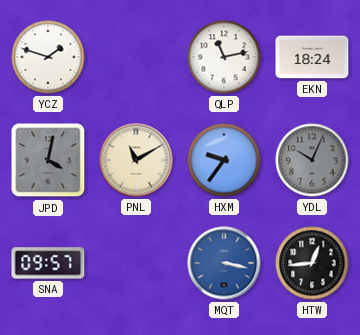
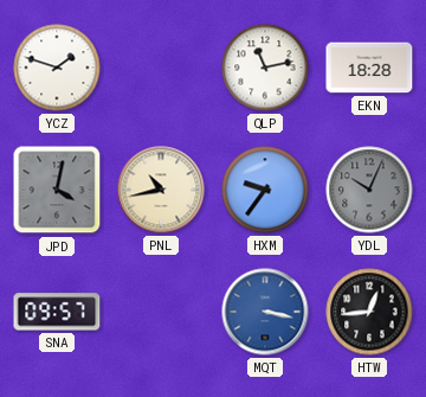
EKN: 18:24 -> 18:28 (369, 68)
PNL: 11:10 -> 10:43 (161, 190)
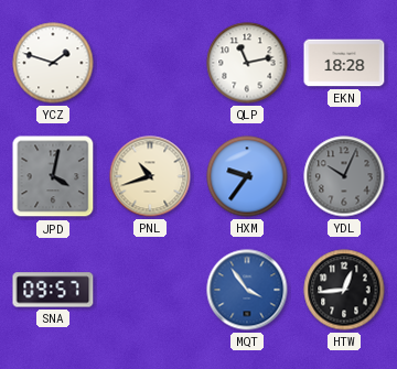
PNL: 10:43 -> 10:42 (150, 176)
MQT: 3:17 -> 3:54 (247, 290)
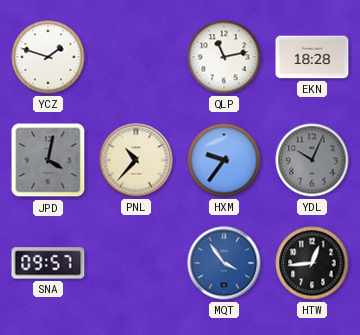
PNL: 10:42 -> 10:37 (136, 160)
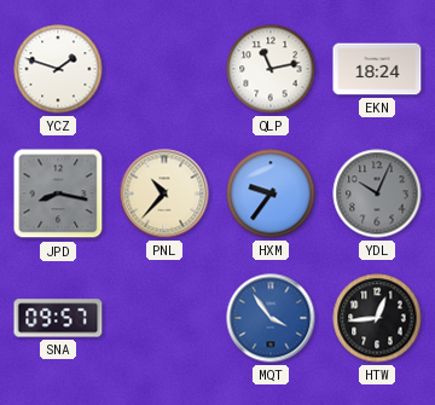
EKN: 18:28 -> 18:24 (377, 69)
JPD: 4:02 -> 8:17 (58, 193)
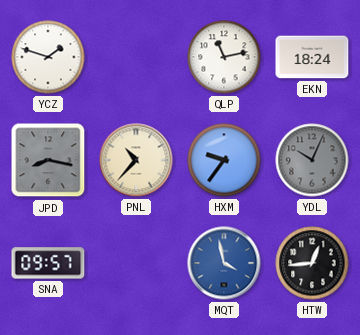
MQT: 3:54 -> 3:58 (224, 263)
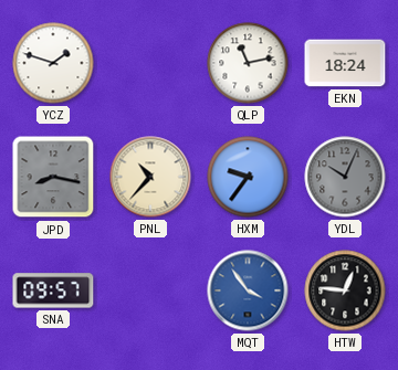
MQT: 3:58 -> 3:54 (248, 290)
HTW: 12:44 -> 12:46 (345, 290)
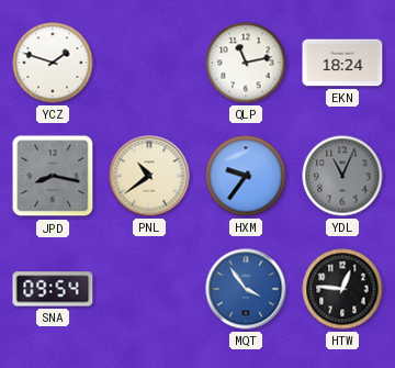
PNL: 10:37 -> 10:39 (149, 176)
YDL: 10:04 -> 11:04 (342, 176)
SNA: 09:57 -> 09:54 (53, 289)
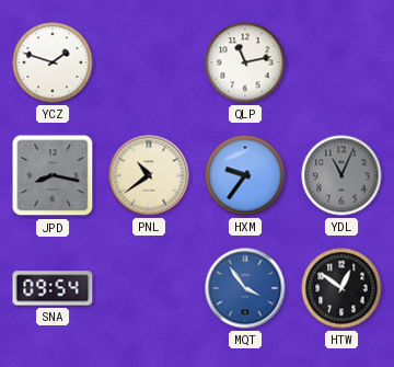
EKN: 18:24 -> none (342, 63)
HTW: 12:46 -> 12:51 (341, 288)
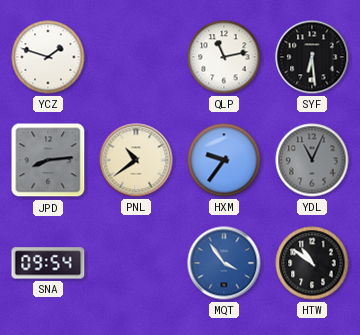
SYF: none -> 6:29 (312, 57)
JPD: 8:17 -> 8:14 (48, 160)
HTW: 12:51 -> 10:51 (312, 263)
